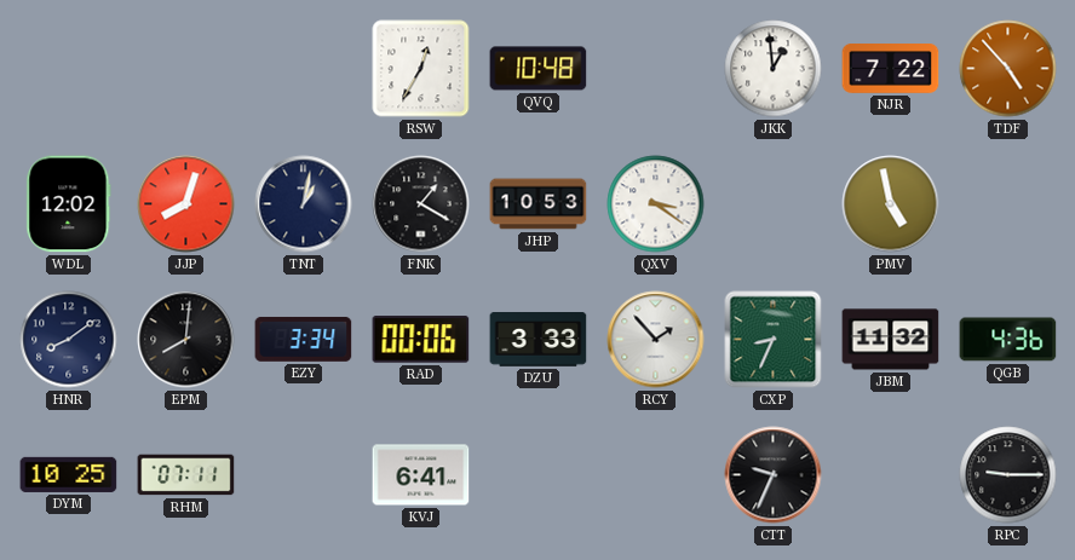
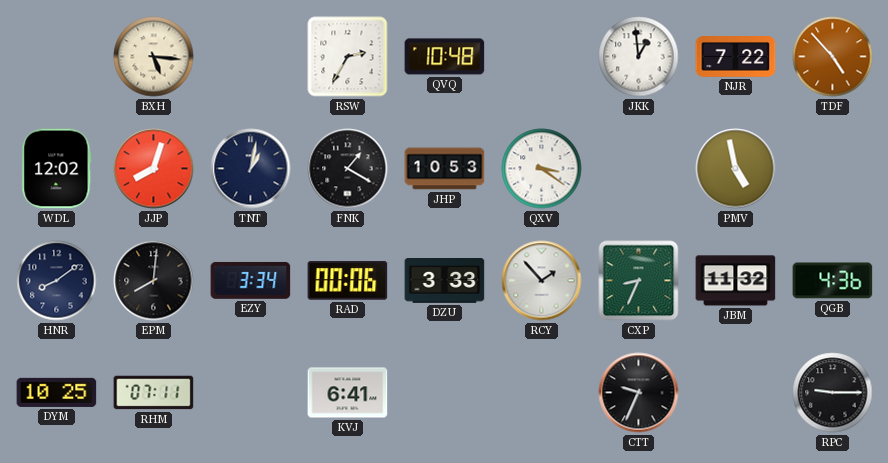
BXH: none -> 5:16 (154, 57)
RSW: 12:35 -> 2:35 (348, 57)
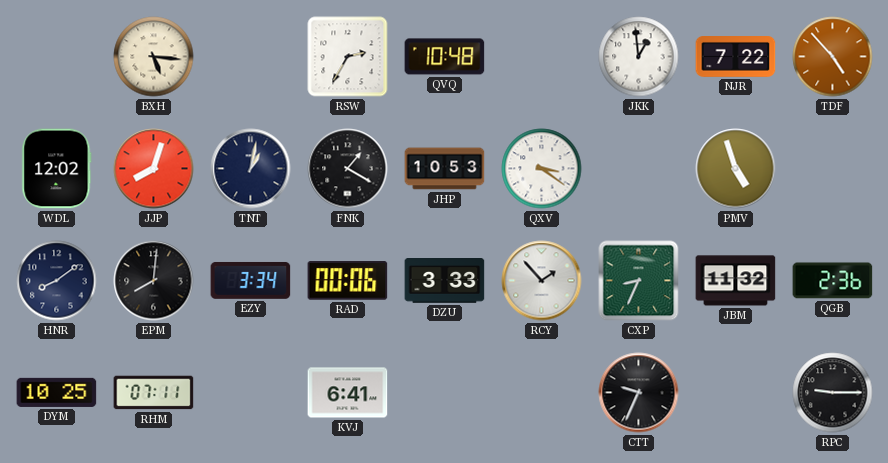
PMV: 4:58 -> 4:57 (736, 169)
QGB: 4:36 -> 2:36 (833, 281)
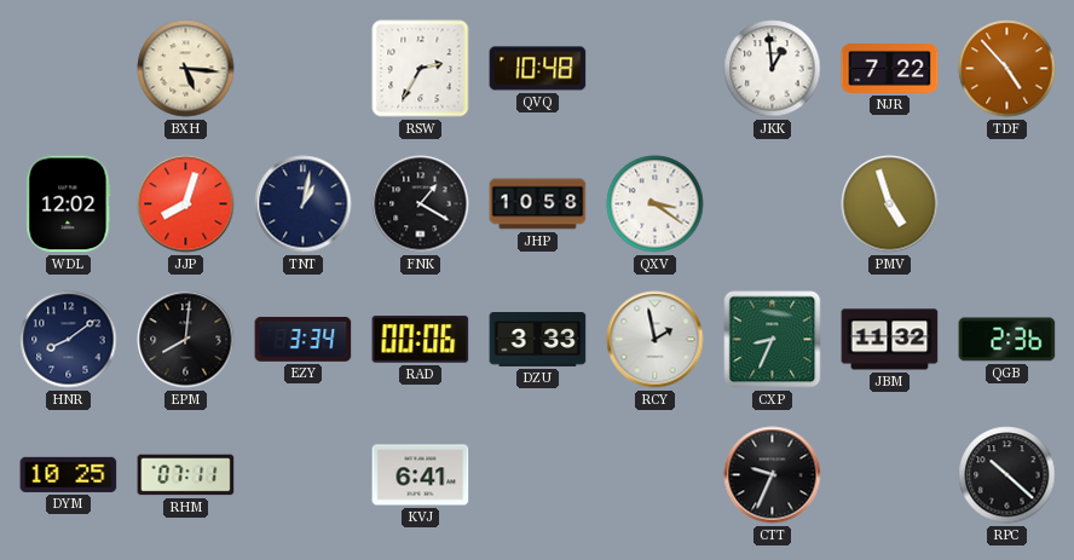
JHP: 10:53 -> 10:58 (538, 204)
RCY: 1:53 -> 1:58 (656, 340)
RPC: 9:15 -> 10:22 (1007, 475)
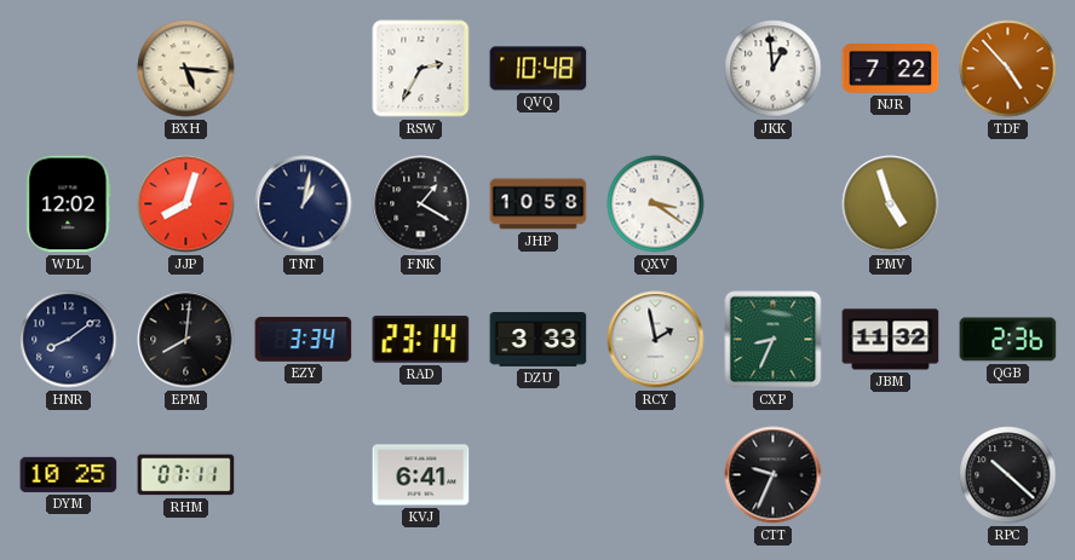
RAD: 00:06 -> 23:14 (421, 340)
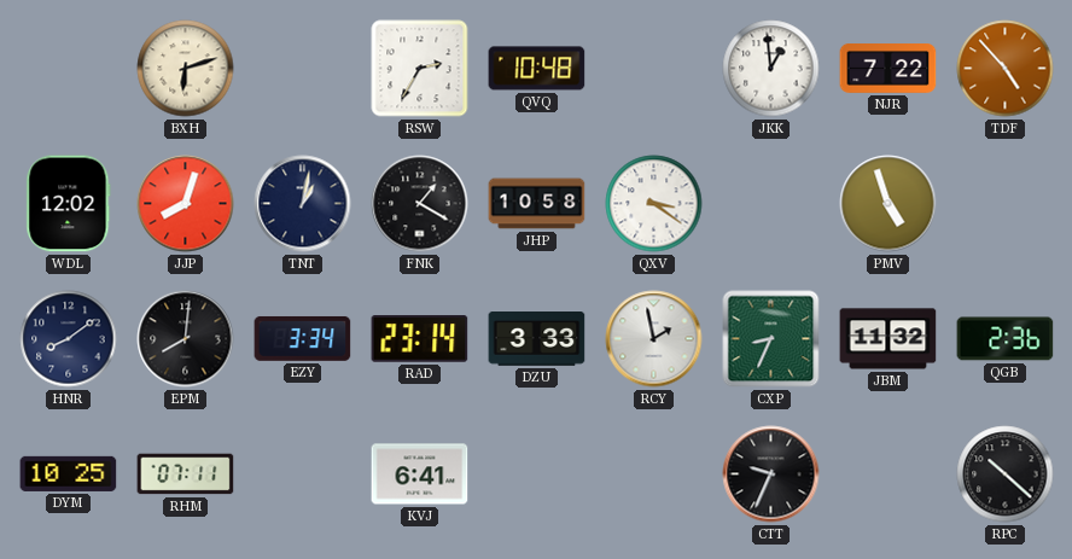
BXH: 5:16 -> 6:12 (186, 69)
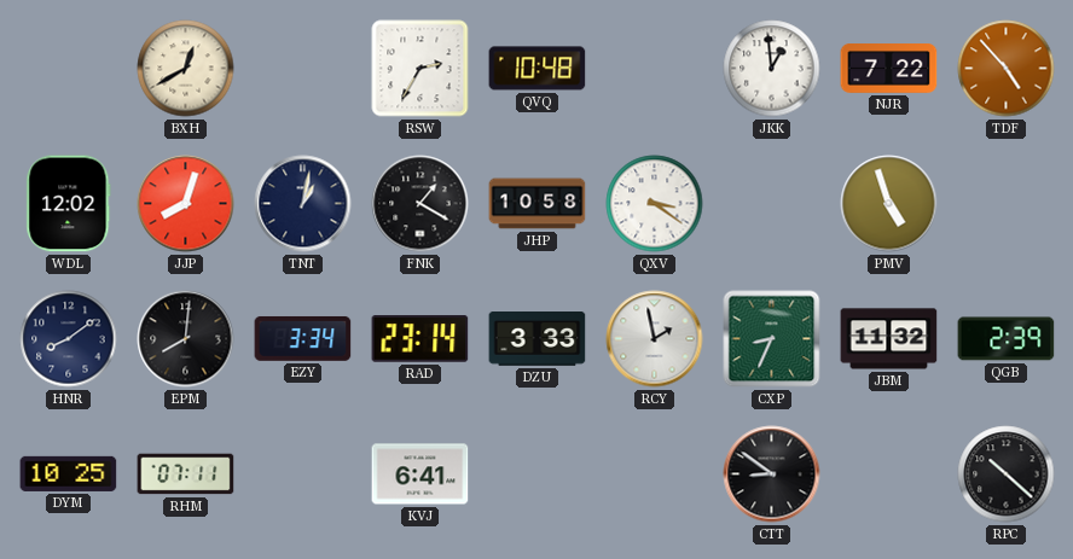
BXH: 6:12 -> 12:40 (186, 69)
QGB: 2:36 -> 2:39 (1007, 339)
CTT: 9:34 -> 8:51 (772, 474)
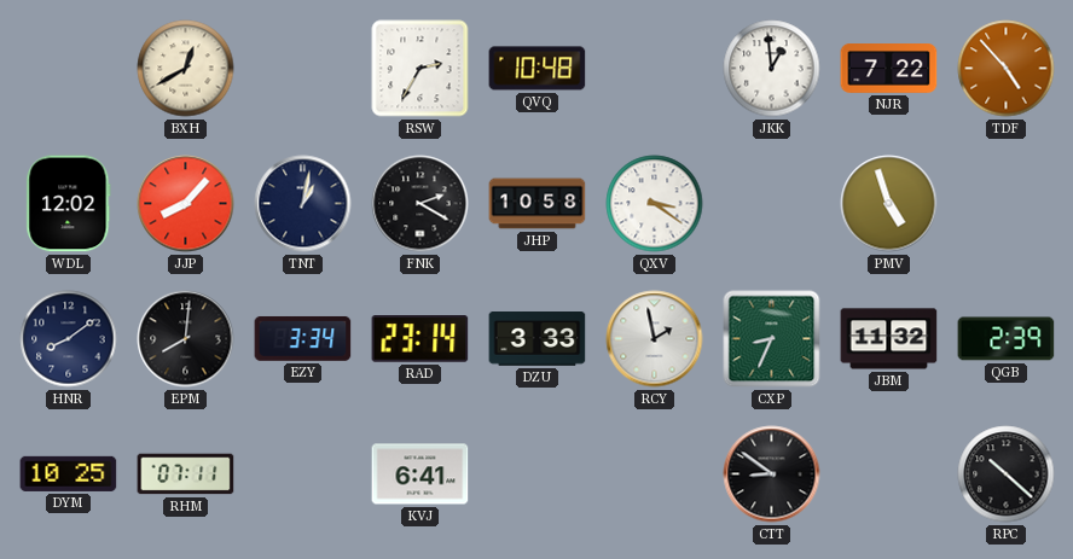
JJP: 8:03 -> 8:07 (186, 204)
FNK: 1:20 -> 2:20 (420, 204)
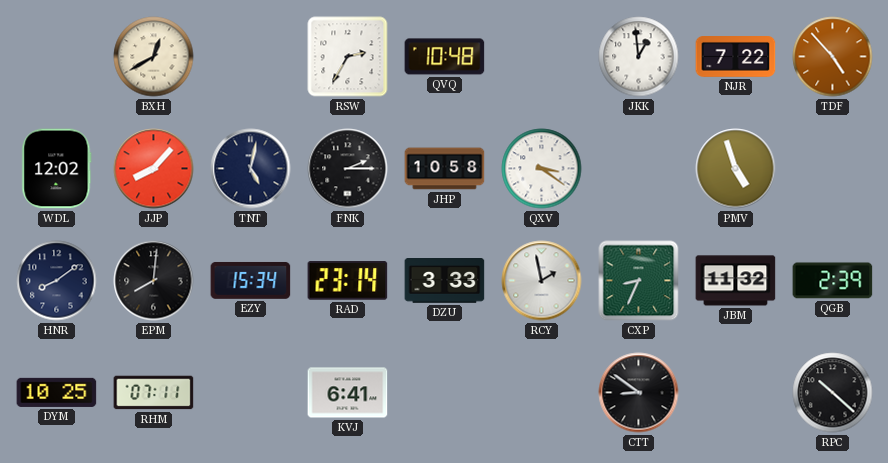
TNT: 1:02 -> 5:02 (251, 169)
FNK: 2:20 -> 2:15 (348, 169)
EZY: 3:34 -> 15:34 (251, 280)
